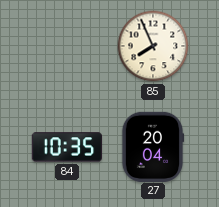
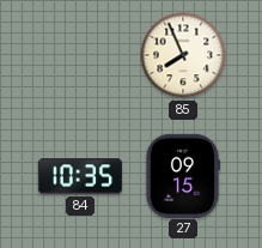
27: 20:04 -> 09:15 (183, 175)
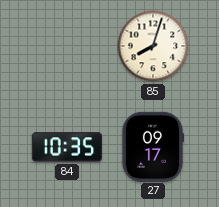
85: 7:56 -> 8:03 (153, 46)
27: 09:15 -> 09:17 (153, 146)
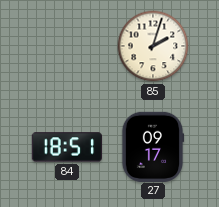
85: 8:03 -> 2:03 (153, 46)
84: 10:35 -> 18:51 (66, 147)
